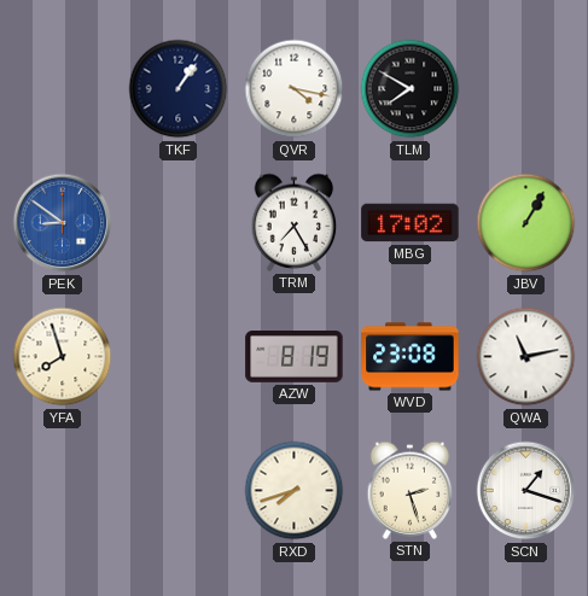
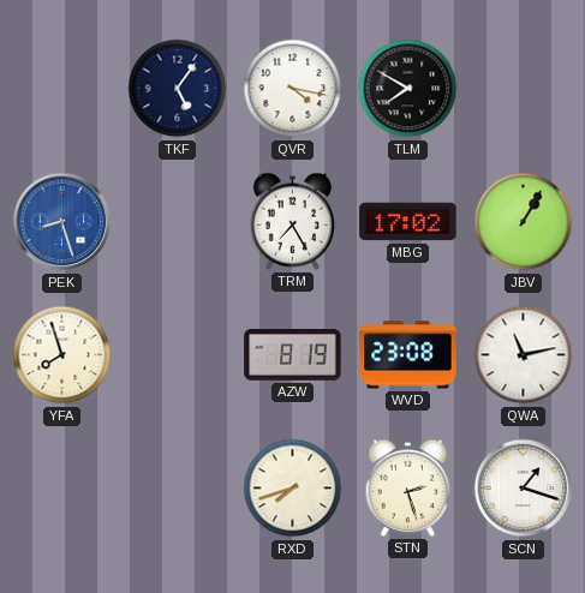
TKF: 1:06 -> 5:06 (178, 89)
PEK: 8:51 -> 8:27 (62, 222)
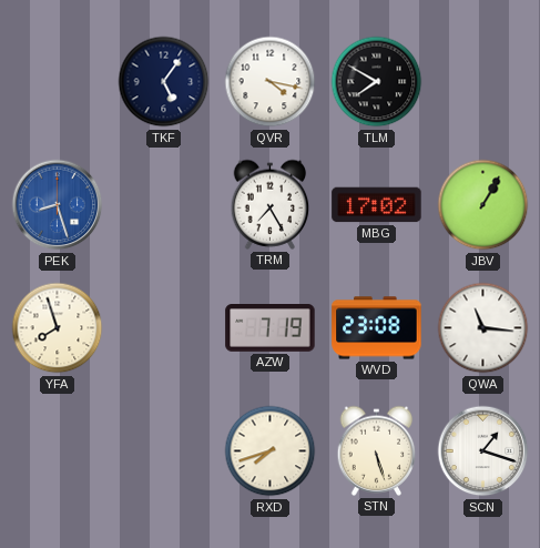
AZW: 8:19 -> 7:19 (271, 328)
QWA: 11:13 -> 11:16 (483, 328)
STN: 2:27 -> 5:27 (377, 450)
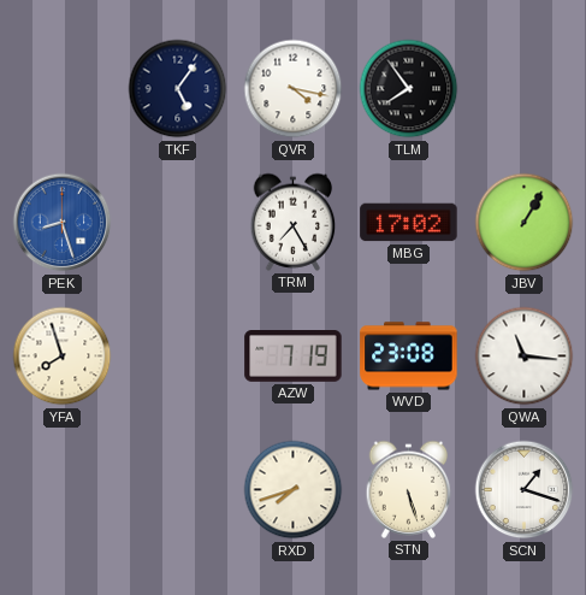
TLM: 7:50 -> 7:54 (409, 89)
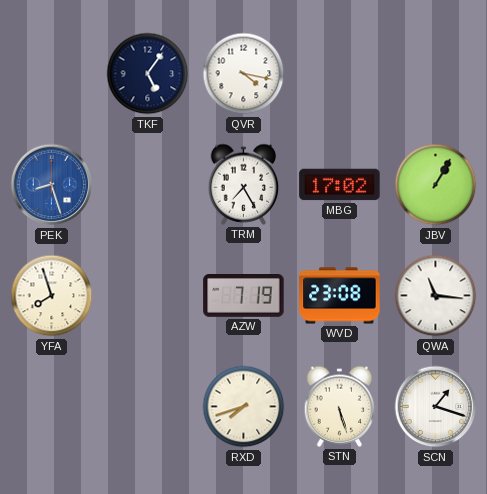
TLM: 7:54 -> none (409, 89)
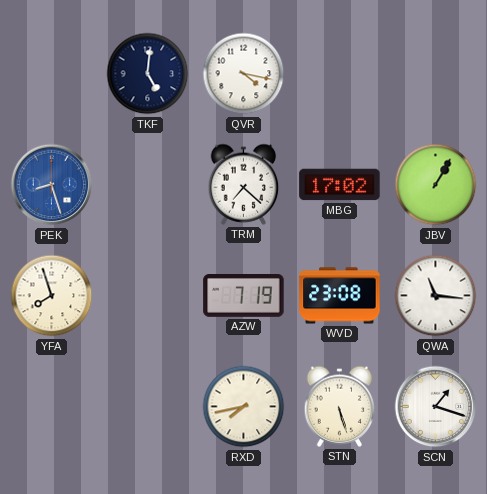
TKF: 5:06 -> 5:01 (148, 74)
TRM: 7:25 -> 7:22 (244, 184)
RXD: 7:42 -> 7:43 (244, 407)
